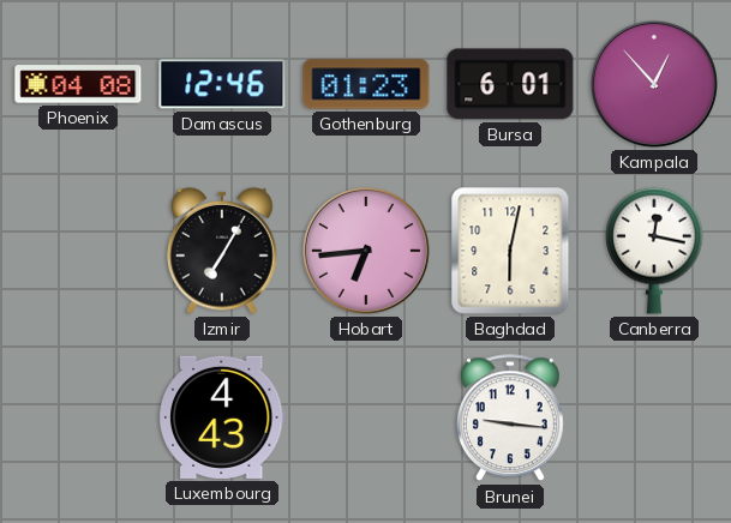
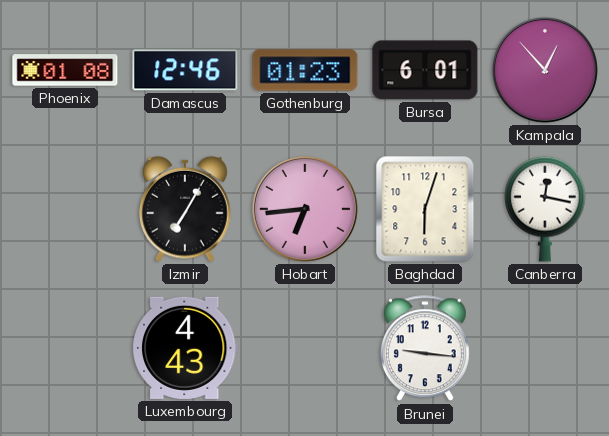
Phoenix: 04:08 -> 01:08 (65, 70)
Baghdad: 6:02 -> 6:03 (425, 209)
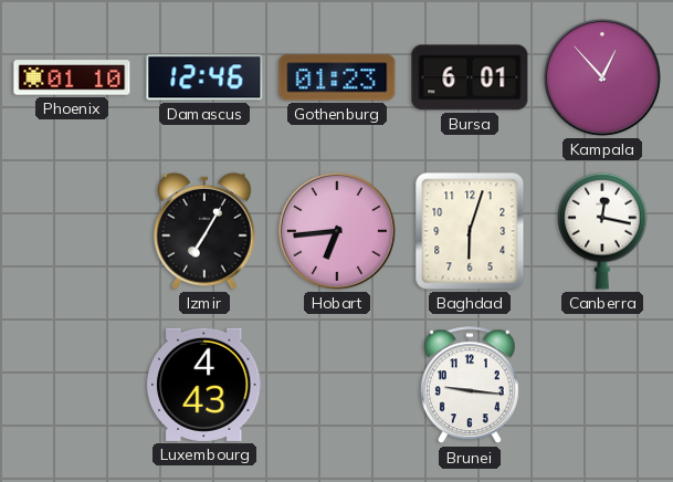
Phoenix: 01:08 -> 01:10 (72, 77)
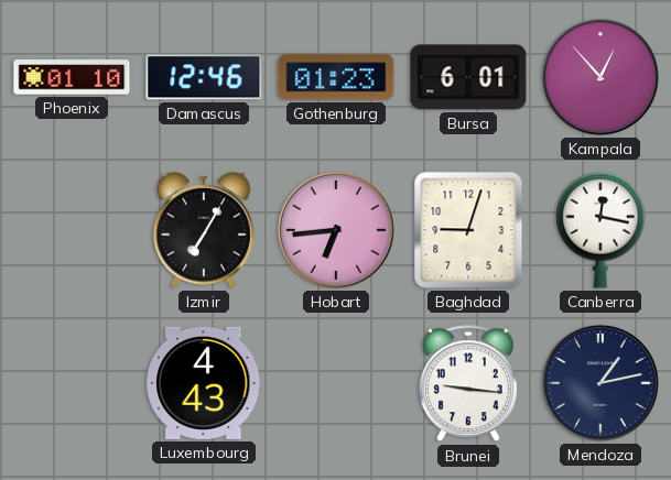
Baghdad: 6:03 -> 9:03 (468, 230)
Mendoza: none -> 1:13 (600, 383)
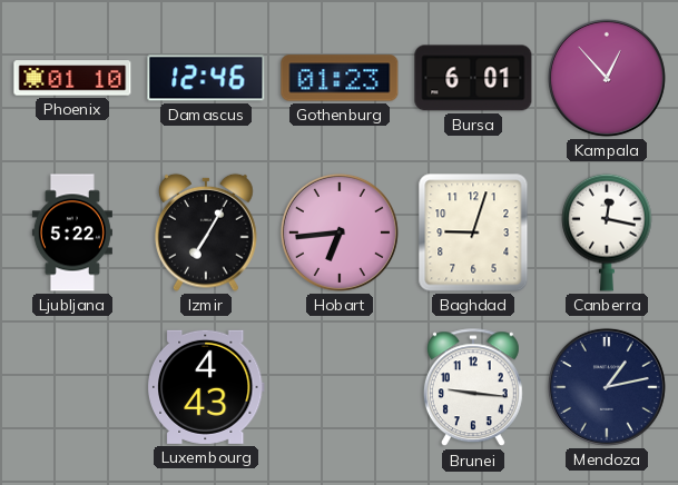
Ljubljana: none -> 5:22 (72, 232)
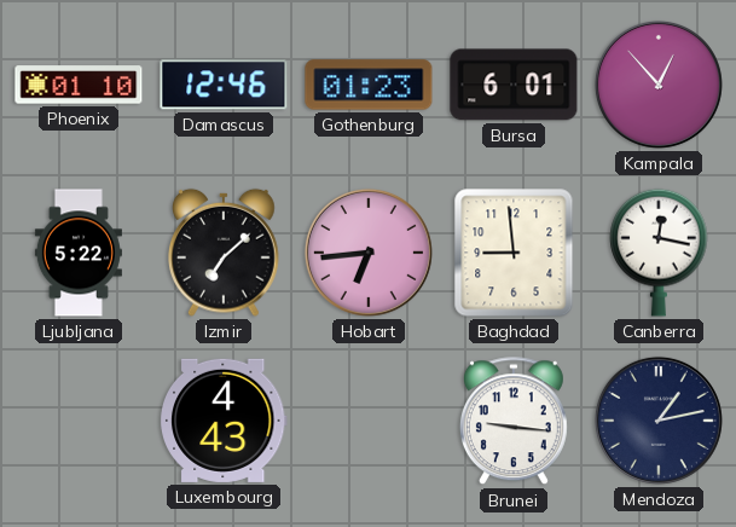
Izmir: 7:05 -> 7:08 (225, 253)
Baghdad: 9:03 -> 8:59 (514, 253)
